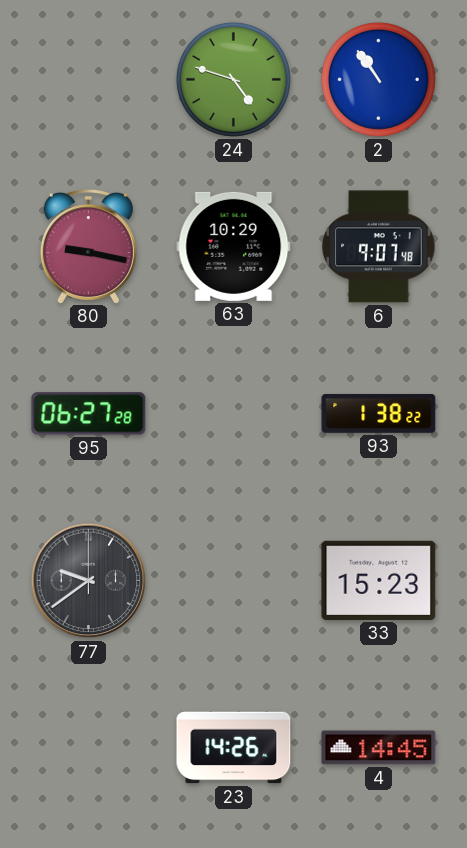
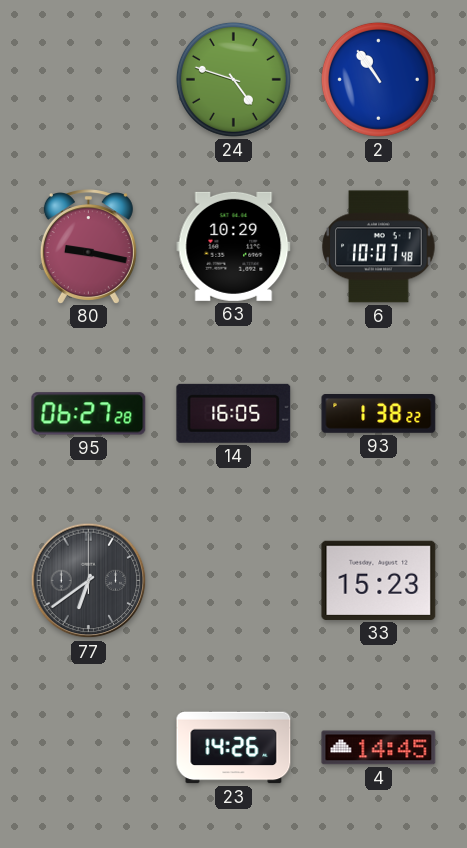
6: 9:07 -> 10:07 (379, 247)
14: none -> 16:05 (234, 413)
77: 9:39 -> 6:39 (89, 581)
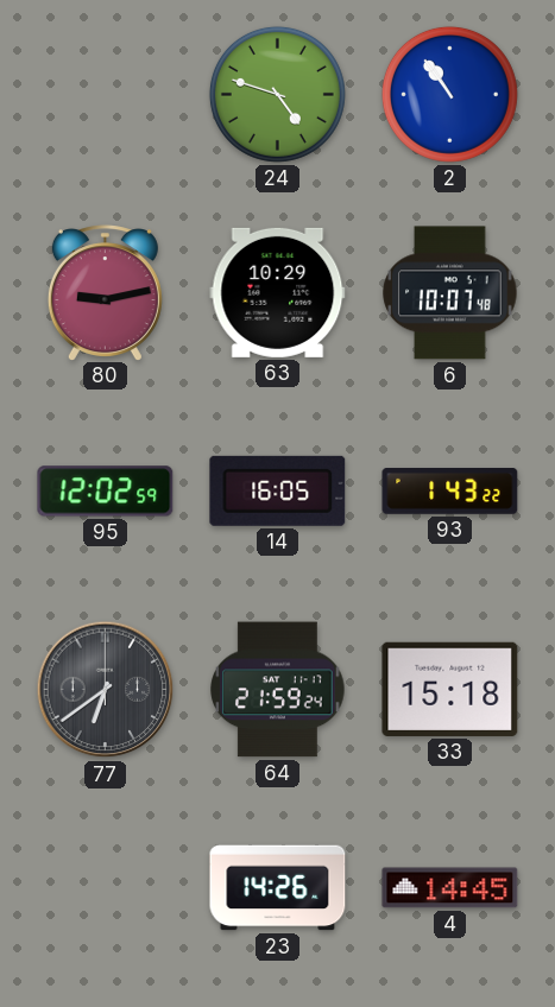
80: 9:17 -> 9:13 (105, 292)
95: 06:27 -> 12:02 (106, 492)
93: 1:38 -> 1:43 (450, 492)
64: none -> 21:59 (278, 690)
33: 15:23 -> 15:18 (450, 689)
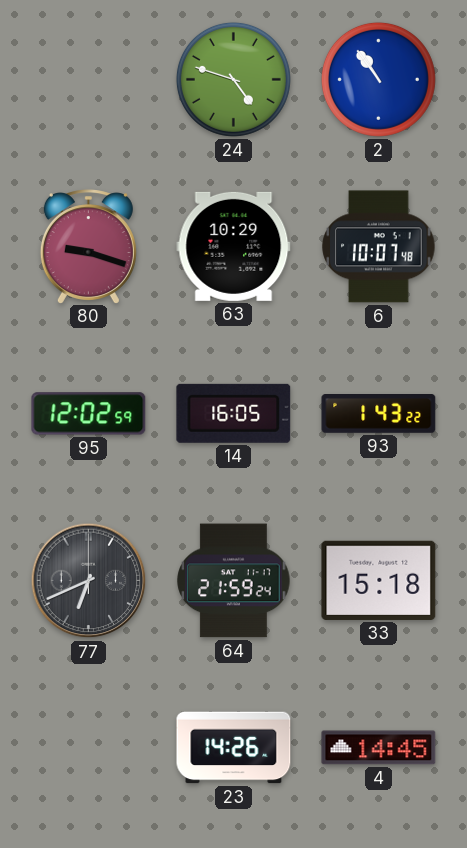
80: 9:13 -> 9:18 (88, 246)
77: 6:39 -> 6:41 (89, 581)
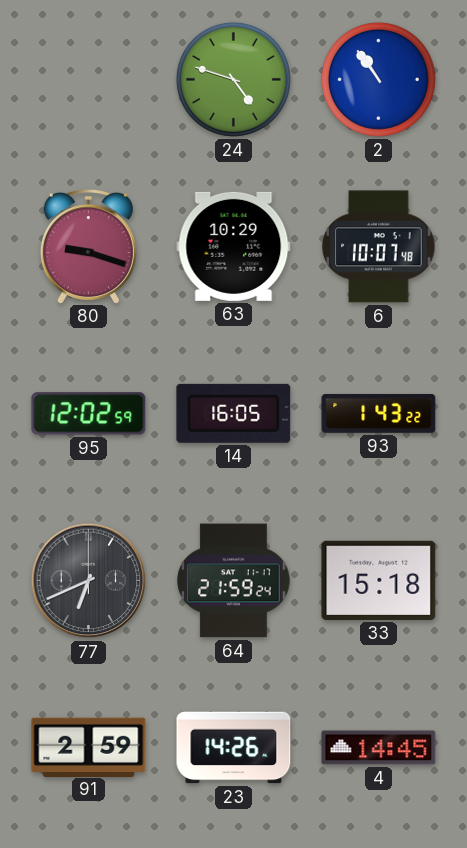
91: none -> 2:59 (89, 747)
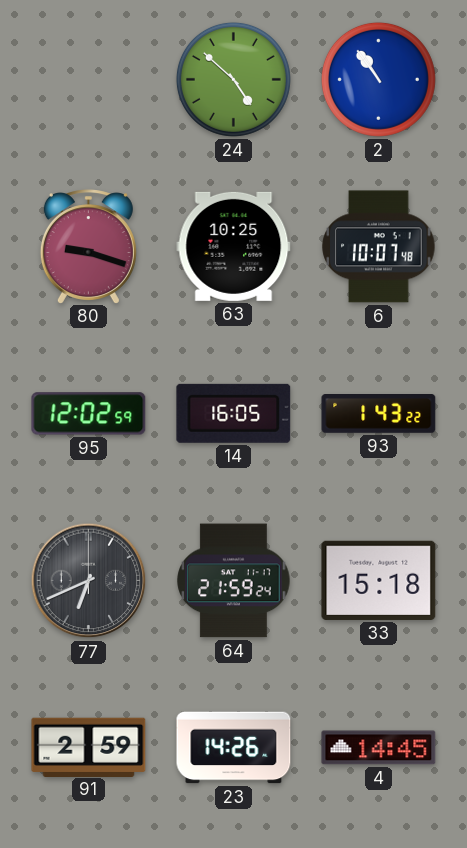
24: 4:48 -> 4:52 (233, 79)
63: 10:29 -> 10:25 (234, 246)
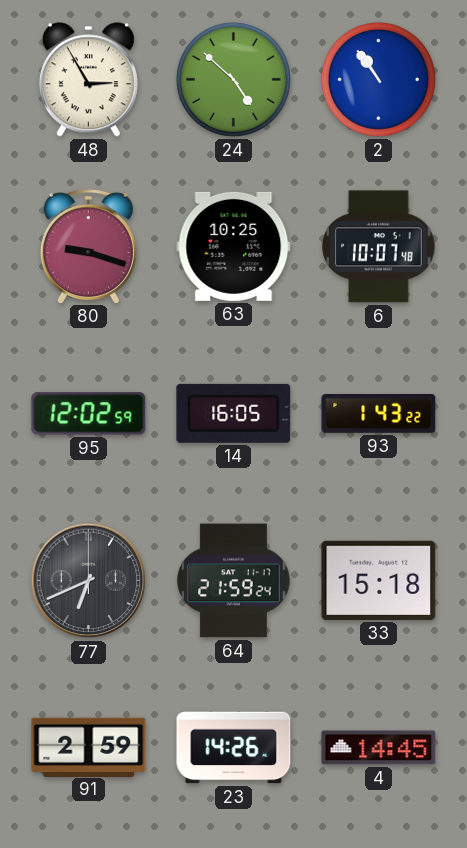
48: none -> 2:55 (88, 80)
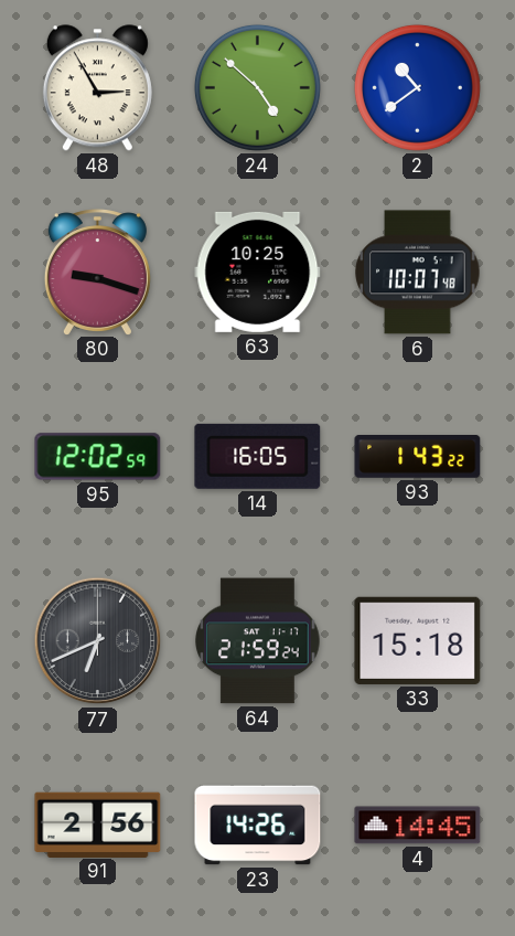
2: 10:54 -> 10:39 (417, 87)
91: 2:59 -> 2:56 (98, 825)
